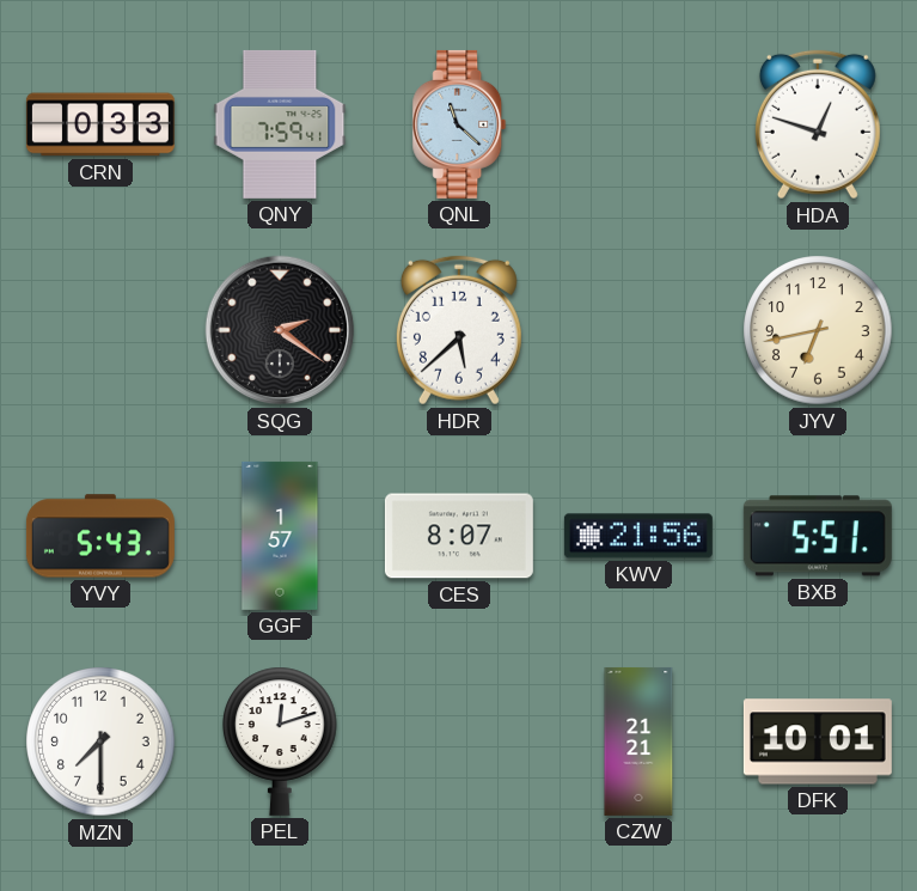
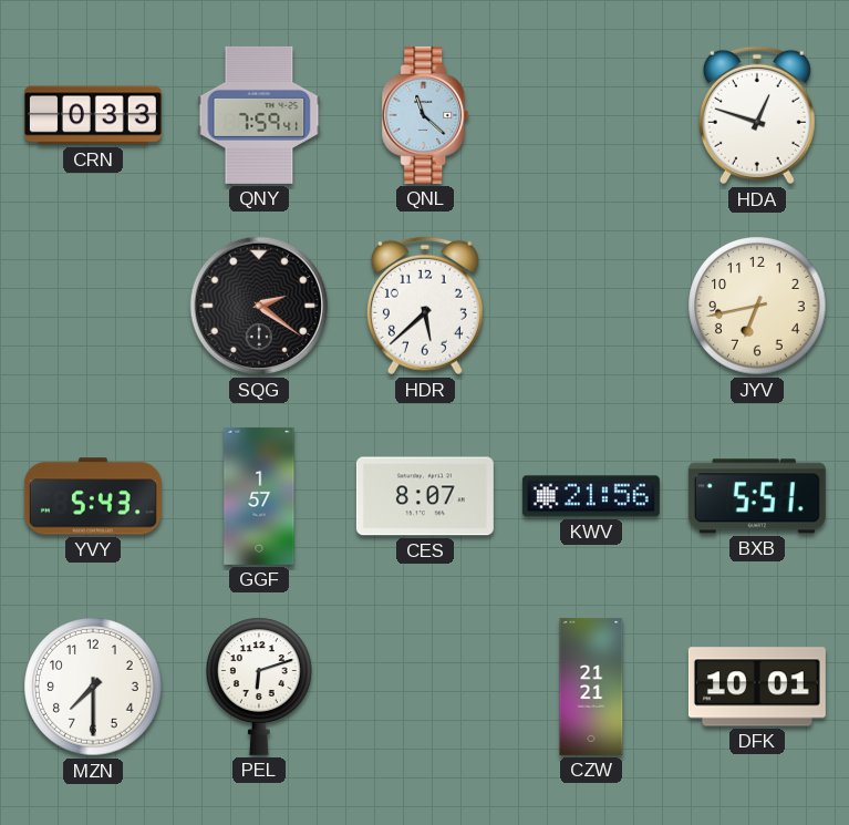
PEL: 12:12 -> 6:12 (260, 687)
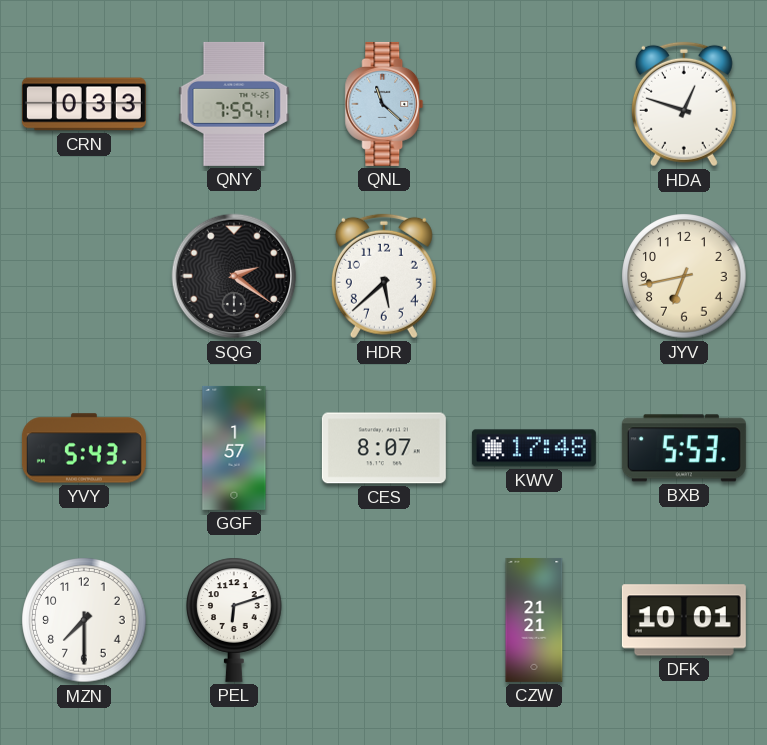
KWV: 21:56 -> 17:48 (534, 448)
BXB: 5:51 -> 5:53 (684, 448)
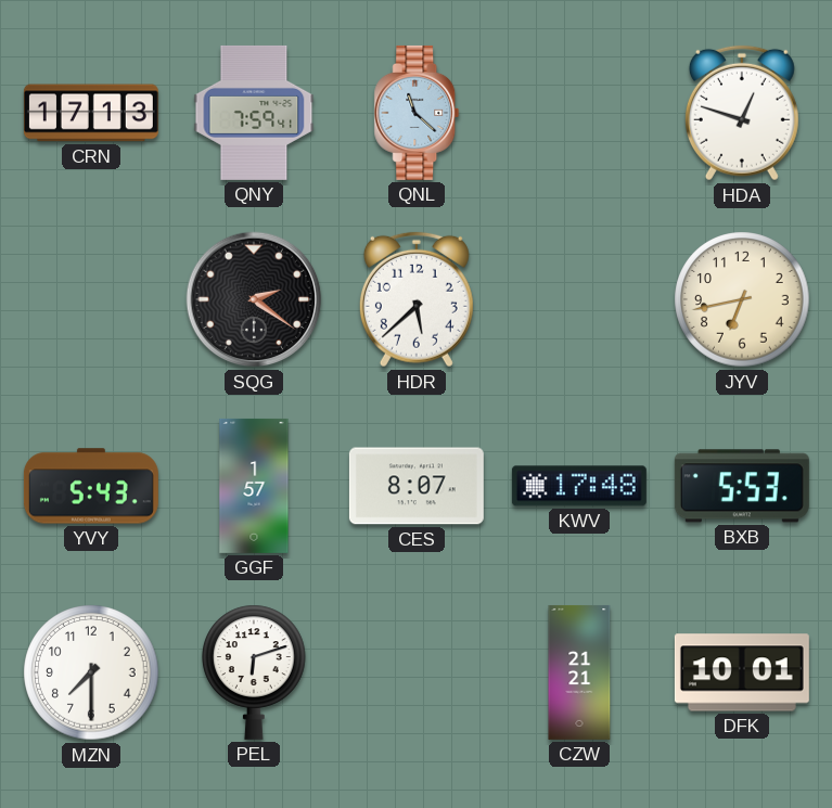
CRN: 0:33 -> 17:13 (91, 113)
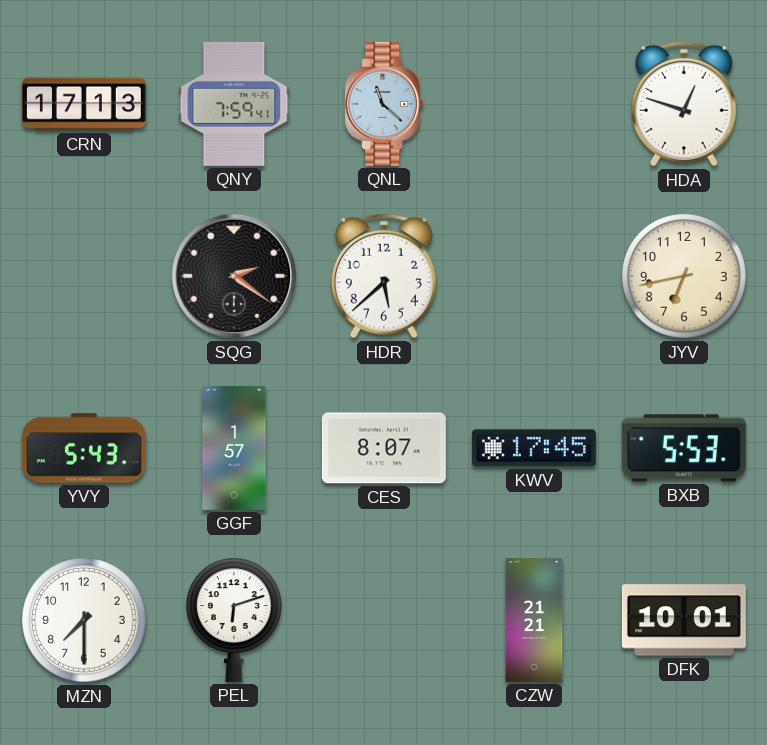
KWV: 17:48 -> 17:45 (534, 448)
